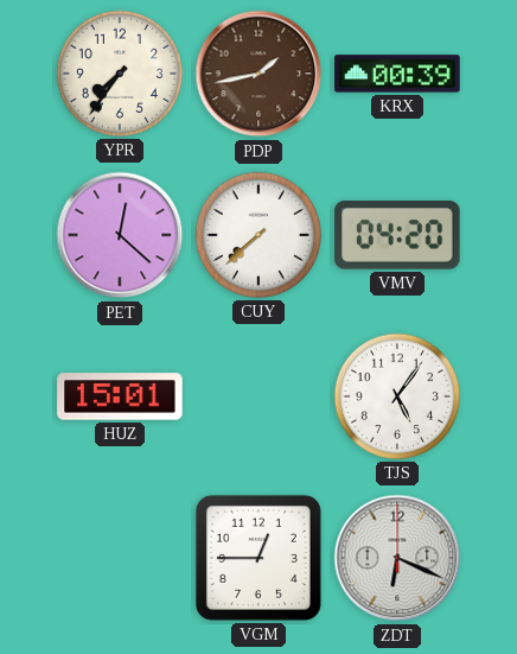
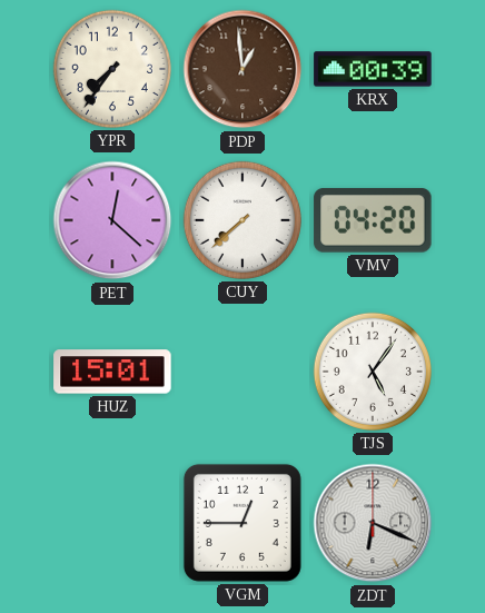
PDP: 1:43 -> 12:59 (242, 69)
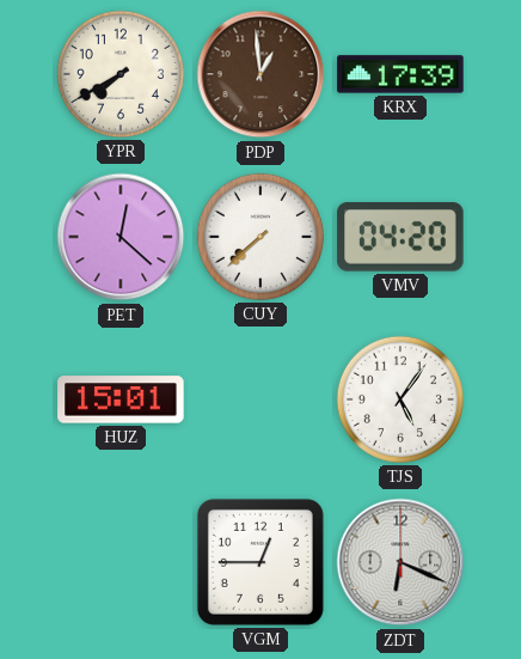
YPR: 7:36 -> 7:40 (121, 74)
KRX: 00:39 -> 17:39 (400, 74)
